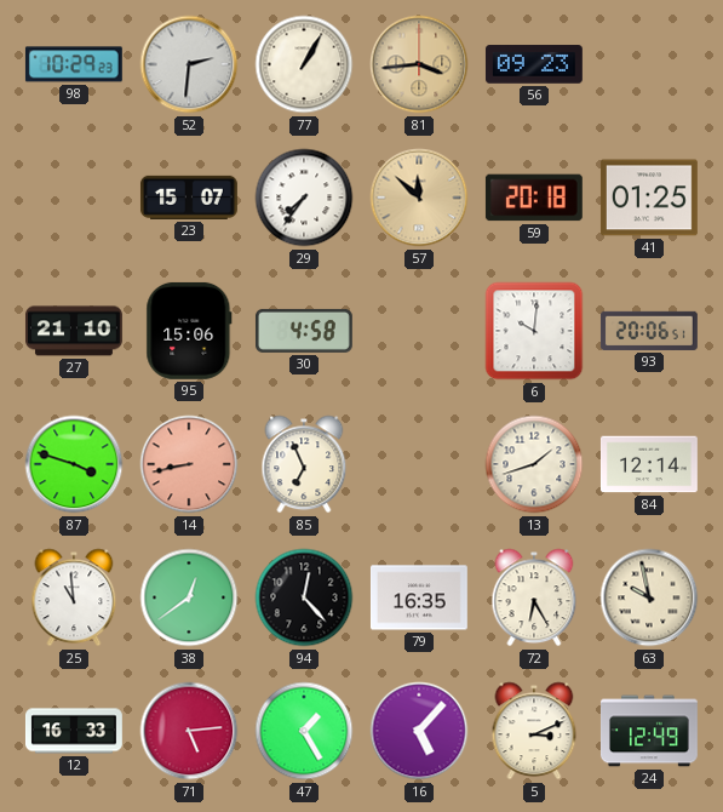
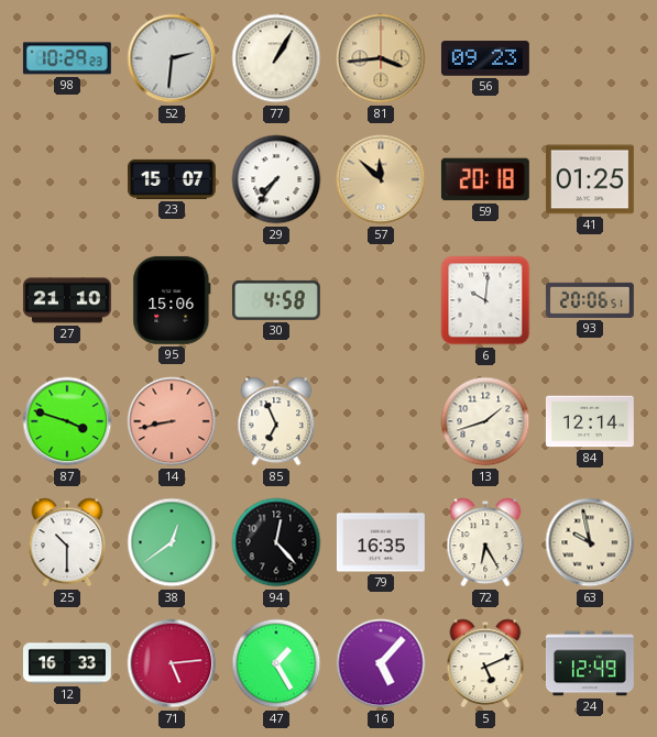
25: 10:59 -> 10:30 (67, 542)
5: 3:11 -> 5:11 (485, 663)
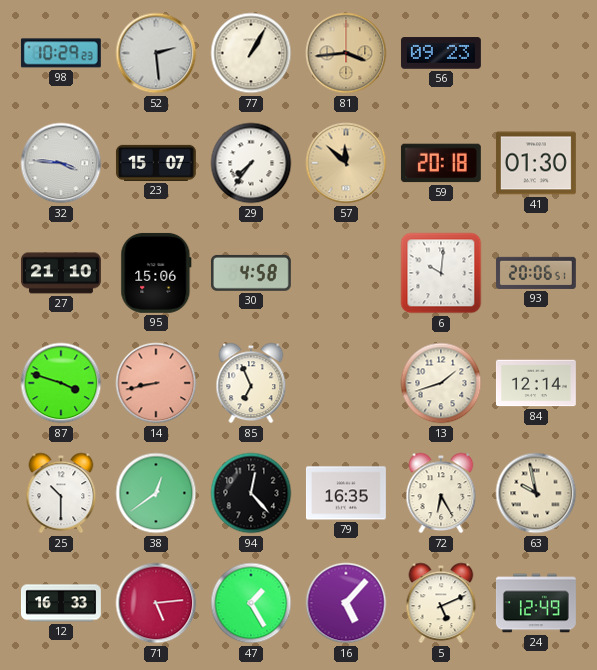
52: 2:31 -> 2:29 (156, 53)
32: none -> 3:46 (61, 163)
41: 01:25 -> 01:30 (536, 163)
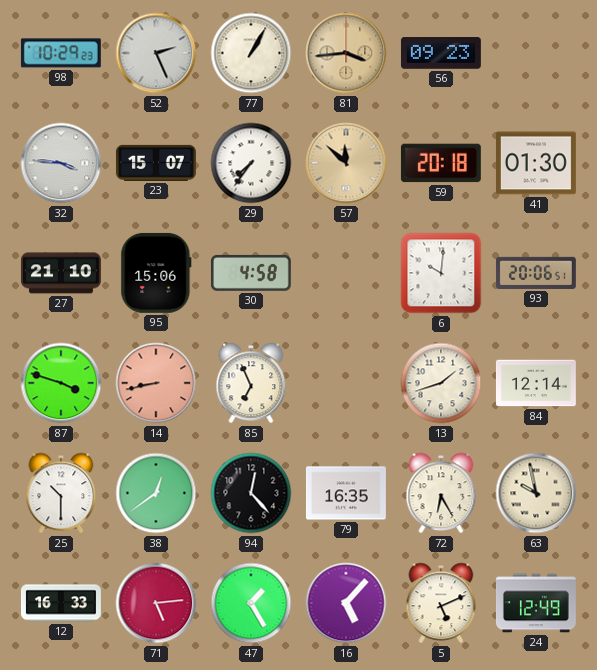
52: 2:29 -> 2:26 (156, 53)
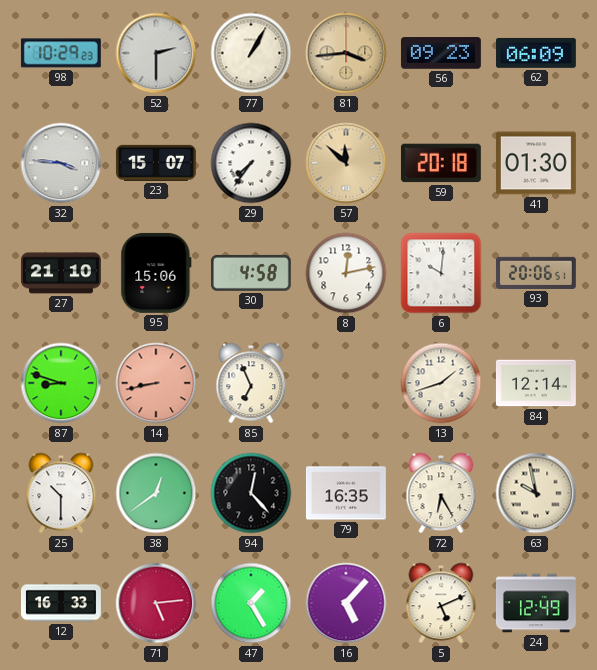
52: 2:26 -> 2:30 (156, 53)
62: none -> 06:09 (536, 53)
8: none -> 12:13 (346, 273)
87: 3:48 -> 8:48 (61, 383)
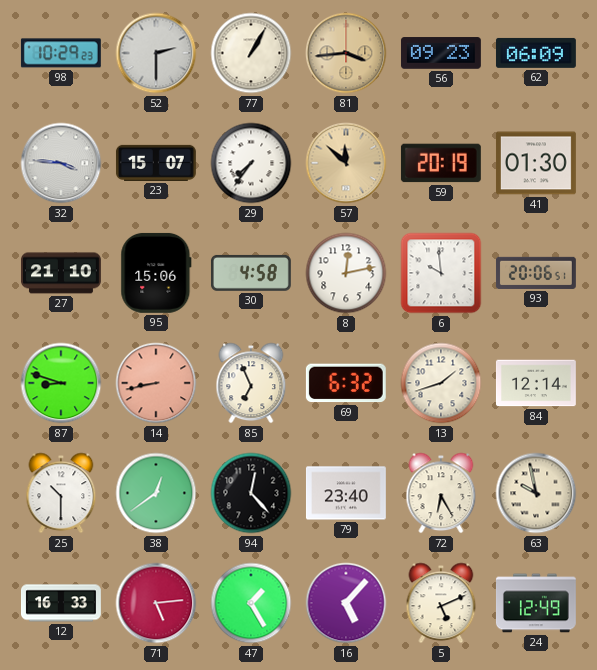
59: 20:18 -> 20:19 (441, 163)
6: 10:01 -> 9:59 (441, 273)
69: none -> 6:32 (346, 383)
79: 16:35 -> 23:40 (346, 493)
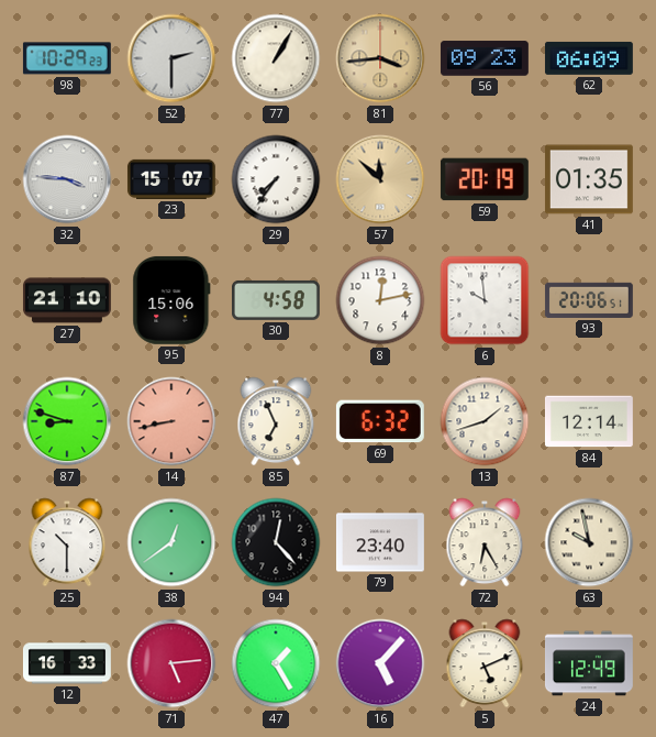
41: 01:30 -> 01:35 (589, 179)
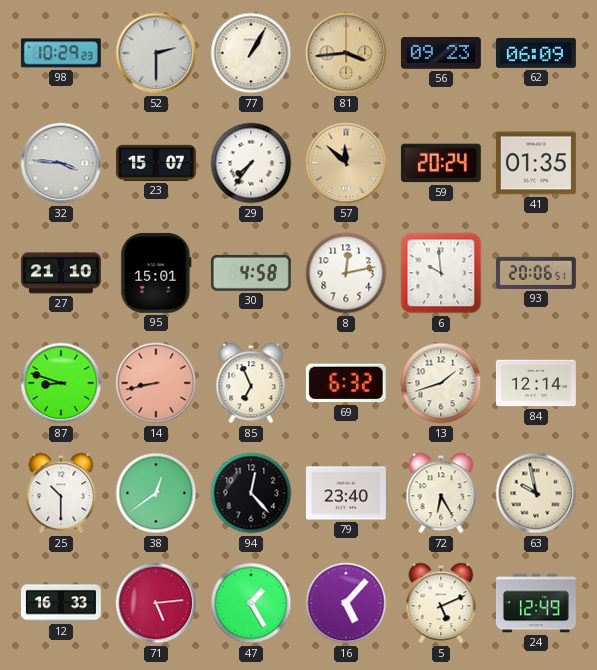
59: 20:19 -> 20:24 (441, 163)
95: 15:06 -> 15:01 (156, 273)
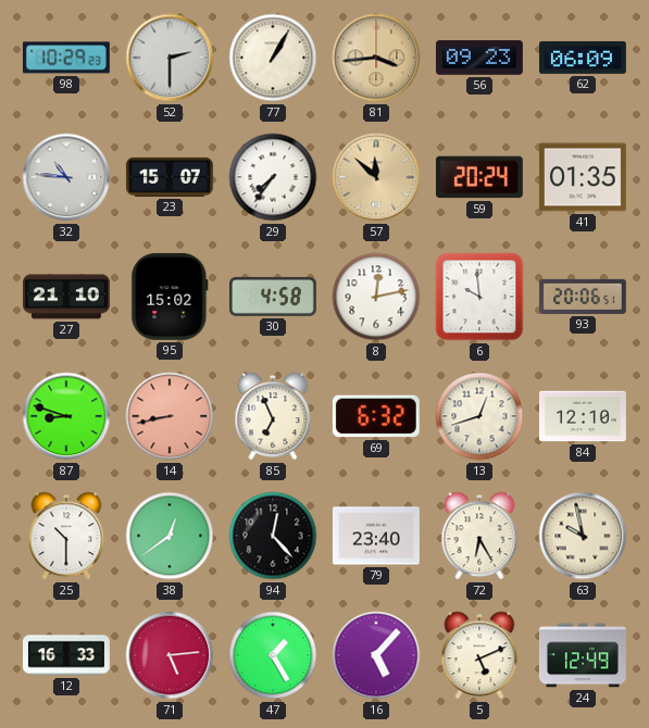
32: 3:46 -> 10:46 (66, 177)
95: 15:01 -> 15:02 (170, 297)
13: 1:42 -> 12:42 (479, 416)
84: 12:14 -> 12:10 (583, 416)
